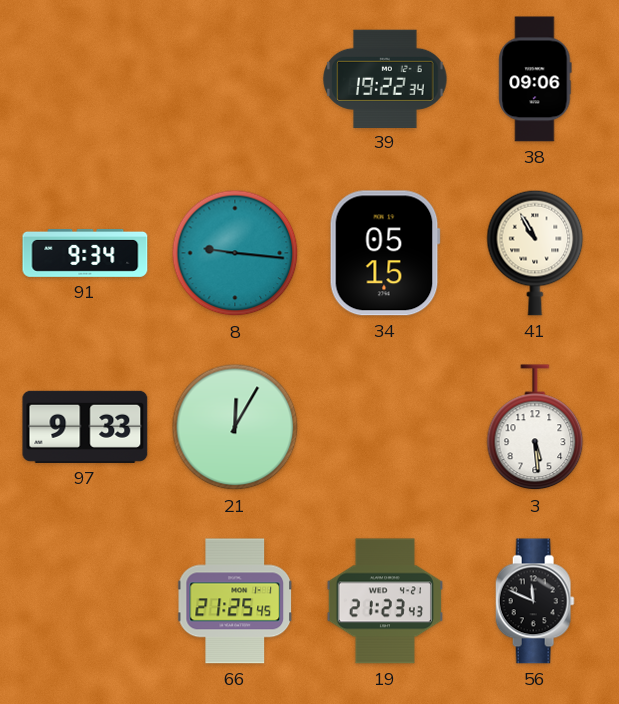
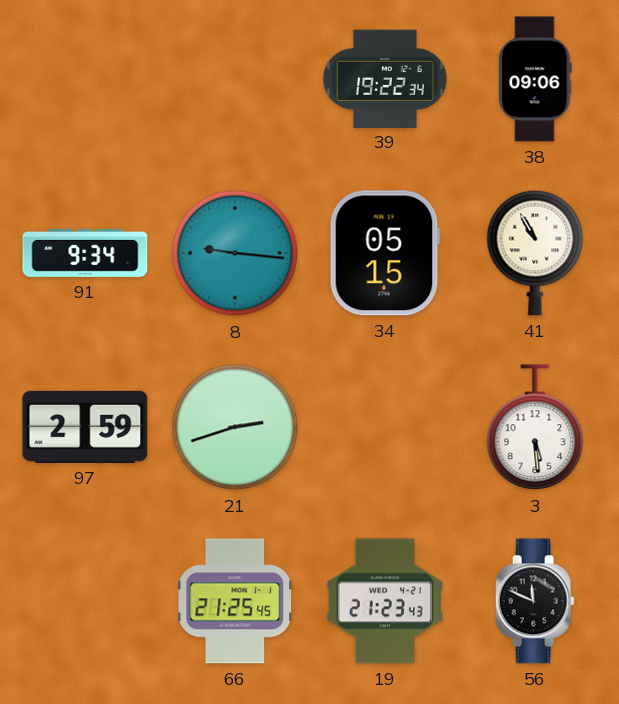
97: 9:33 -> 2:59 (85, 427)
21: 12:05 -> 2:42 (235, 427)
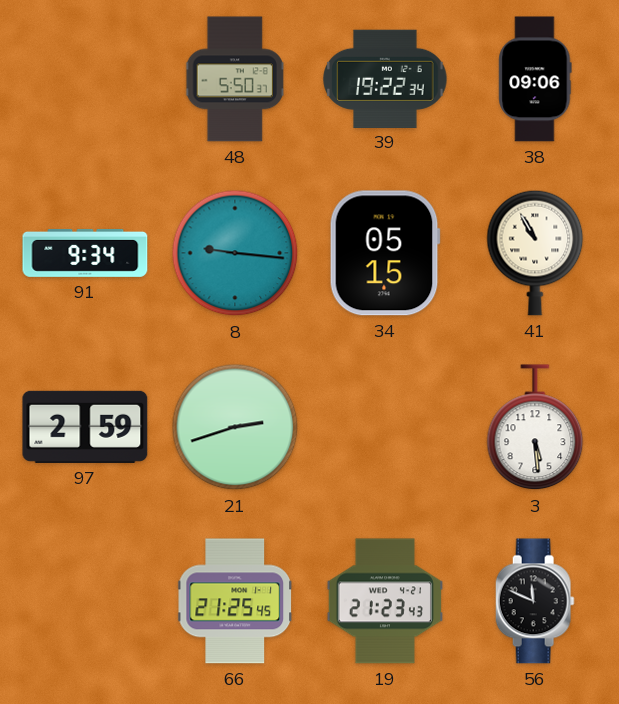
48: none -> 5:50 (235, 79)
